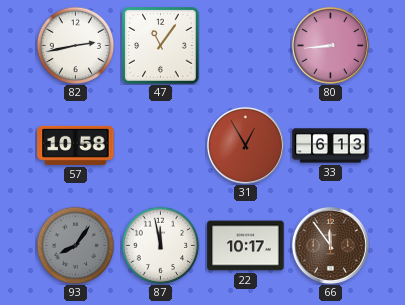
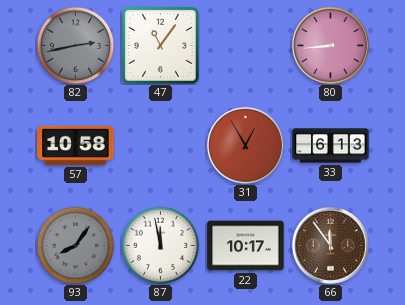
82 dial: white -> grey (75, 45)
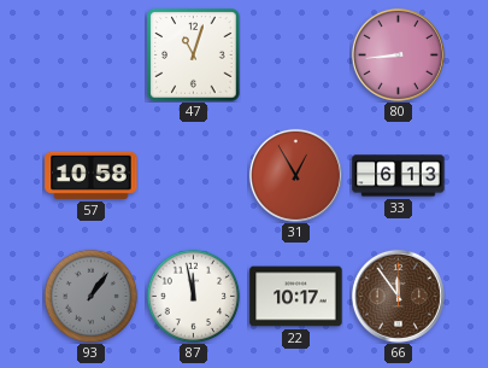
82: 2:43 -> none (75, 45)
47: 11:06 -> 11:03 (194, 56)
93: 8:06 -> 1:06 (90, 296)
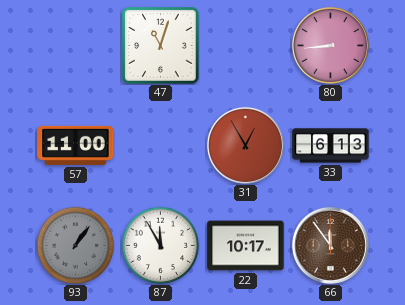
57: 10:58 -> 11:00 (76, 145)
87: 11:58 -> 11:55 (160, 245)
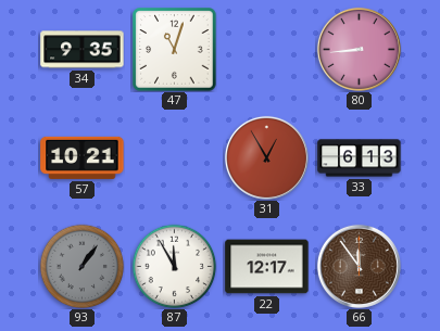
34: none -> 9:35 (83, 50)
57: 11:00 -> 10:21 (83, 157)
22: 10:17 -> 12:17 (267, 267)
